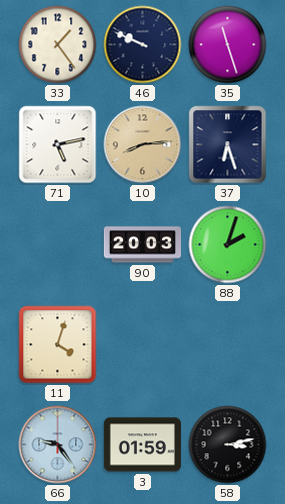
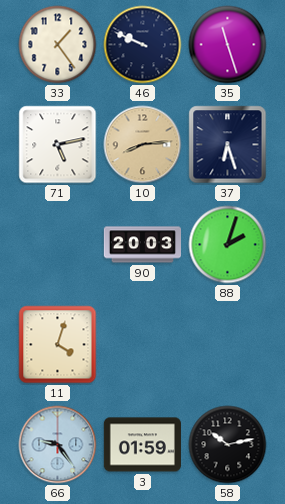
58: 3:13 -> 10:13 (228, 445)
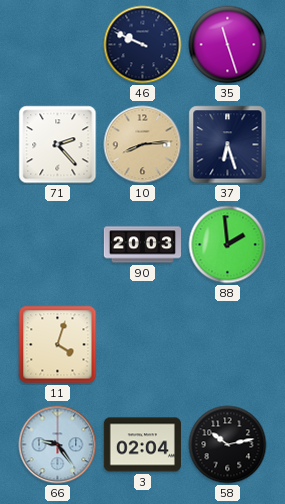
33: 1:24 -> none (58, 45)
71: 5:13 -> 2:23 (58, 145)
88: 2:03 -> 1:59 (228, 245)
3: 01:59 -> 02:04 (142, 445)
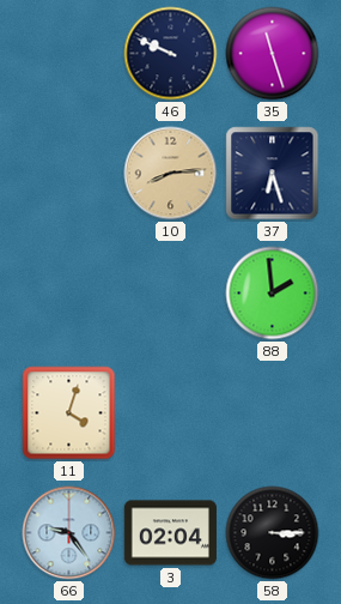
71: 2:23 -> none (58, 145)
90: 20:03 -> none (142, 245)
58: 10:13 -> 3:15 (273, 533)
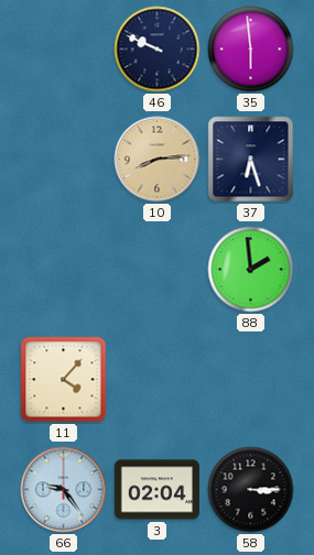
35: 11:27 -> 5:59 (251, 50)
11: 4:03 -> 4:07 (64, 380)
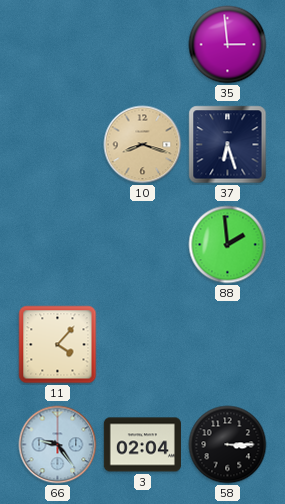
46: 9:49 -> none (158, 50)
35: 5:59 -> 2:59 (228, 45)
10: 8:14 -> 8:18 (143, 145)
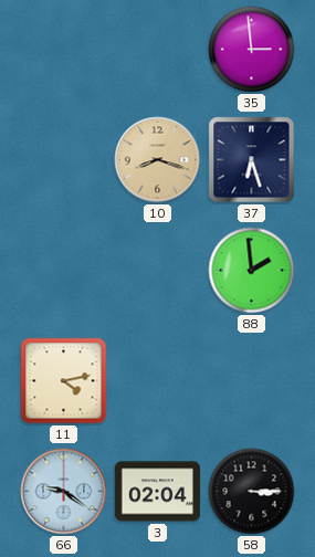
11: 4:07 -> 4:13 (64, 381)
66: 9:24 -> 9:21 (64, 492)
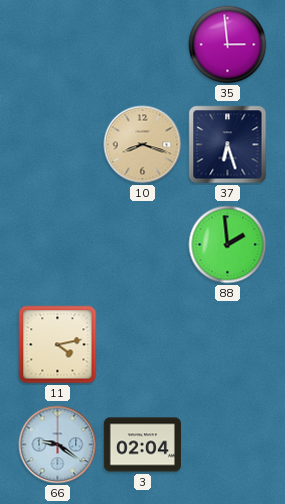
58: 3:15 -> none (252, 492)
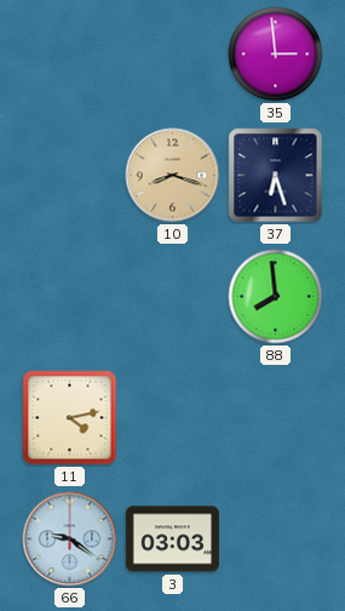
88: 1:59 -> 7:59 (276, 297)
3: 02:04 -> 03:03 (172, 539)
